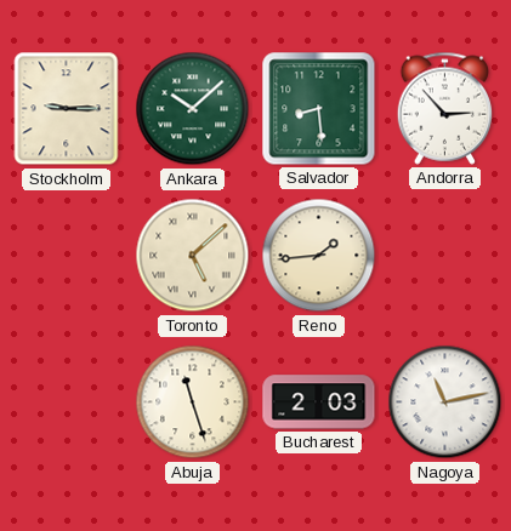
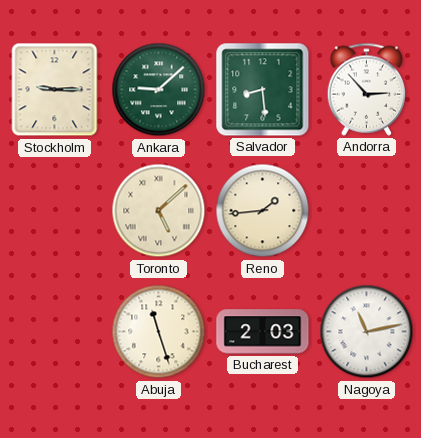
Ankara: 10:08 -> 9:08 (159, 90)
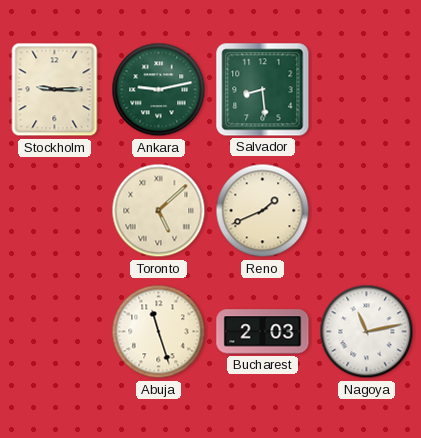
Ankara: 9:08 -> 9:13 (159, 90)
Andorra: 2:53 -> none (367, 89)
Reno: 1:44 -> 1:41 (263, 211)
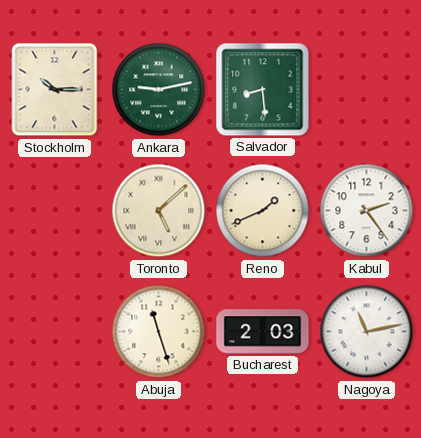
Stockholm: 9:15 -> 10:15 (55, 90)
Kabul: none -> 2:24 (367, 211)
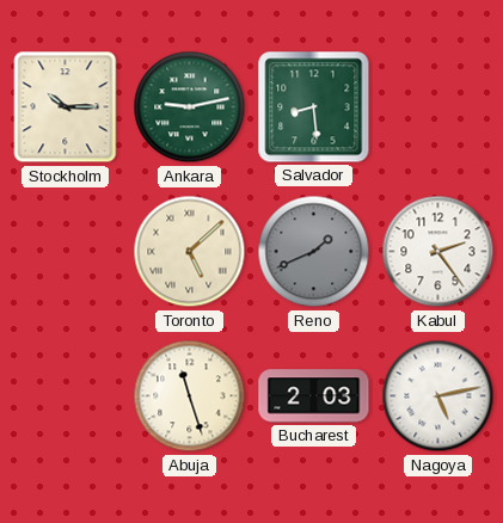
Reno dial: cream -> grey (314, 252)
Nagoya: 11:13 -> 5:13 (438, 396)
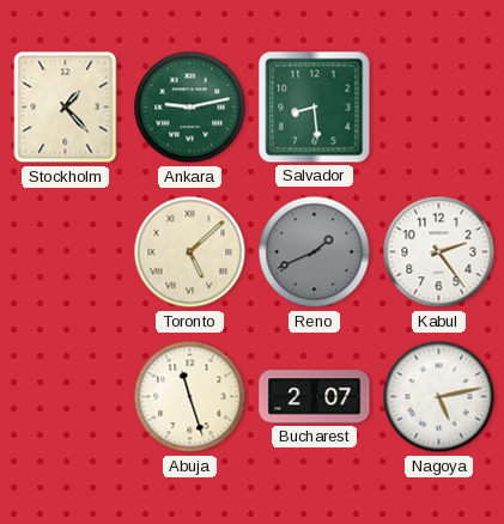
Stockholm: 10:15 -> 1:23 (66, 108)
Bucharest: 2:03 -> 2:07 (315, 397)
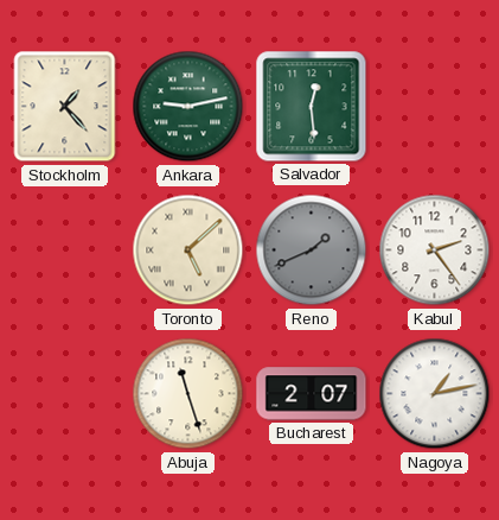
Salvador: 8:29 -> 12:29 (312, 107)
Nagoya: 5:13 -> 1:13 (435, 394)
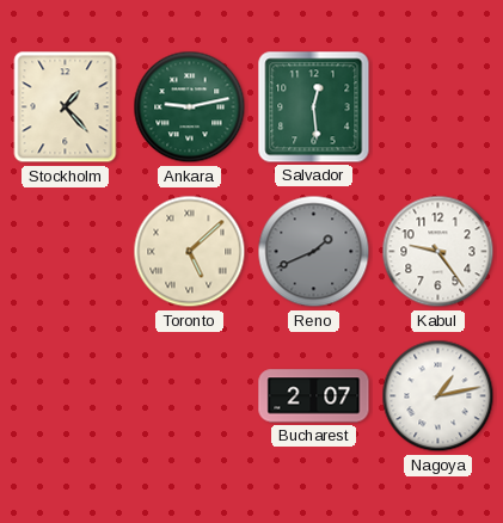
Kabul: 2:24 -> 9:24 (438, 252)
Abuja: 11:27 -> none (188, 394)
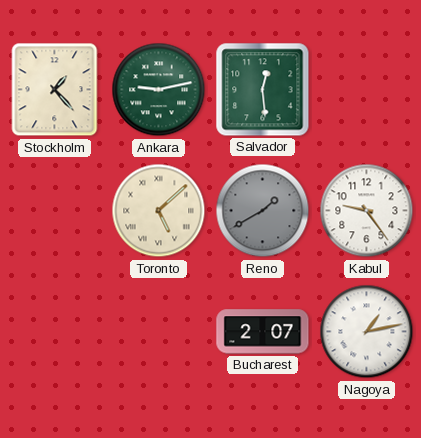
Reno: 1:41 -> 1:40 (263, 211)
